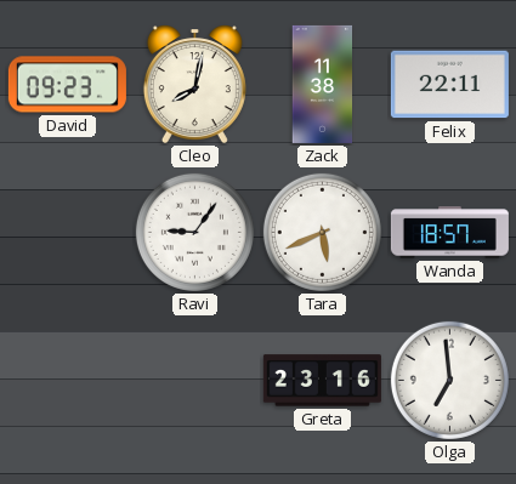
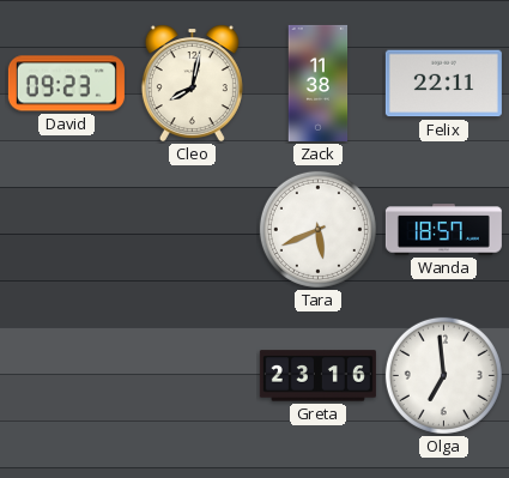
Ravi: 9:06 -> none (194, 232)
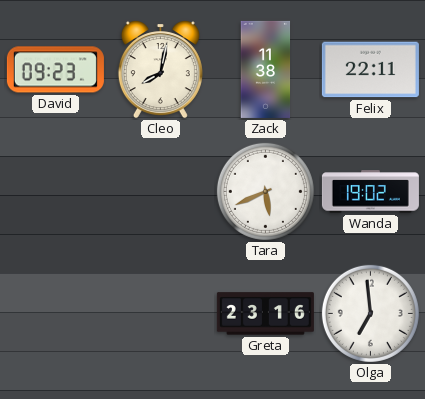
Wanda: 18:57 -> 19:02 (370, 192)
